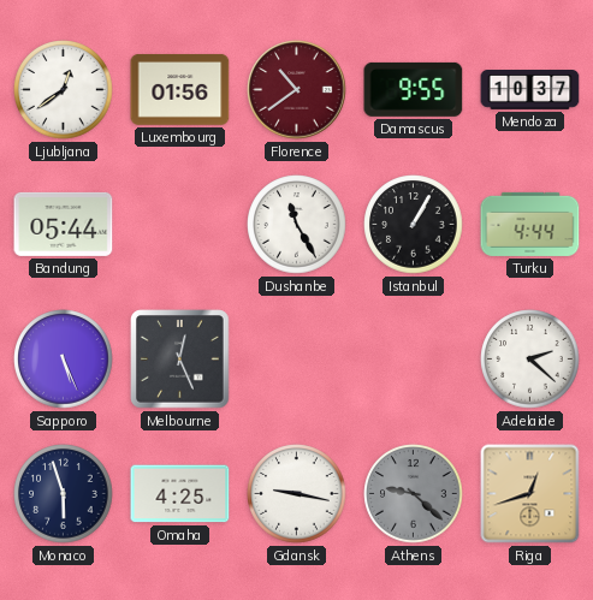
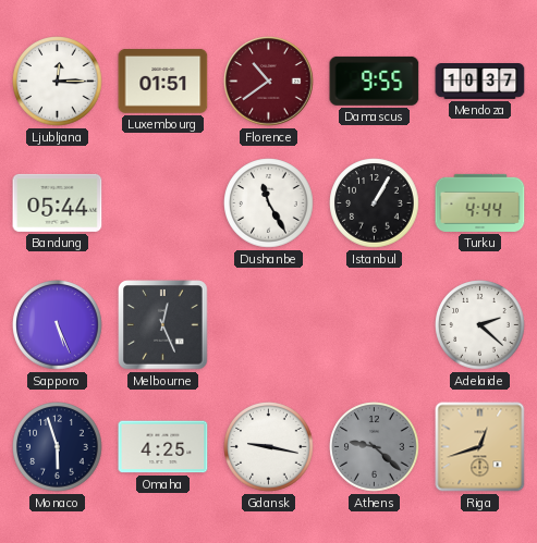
Ljubljana: 12:39 -> 12:15 (58, 82)
Luxembourg: 01:56 -> 01:51 (163, 81)
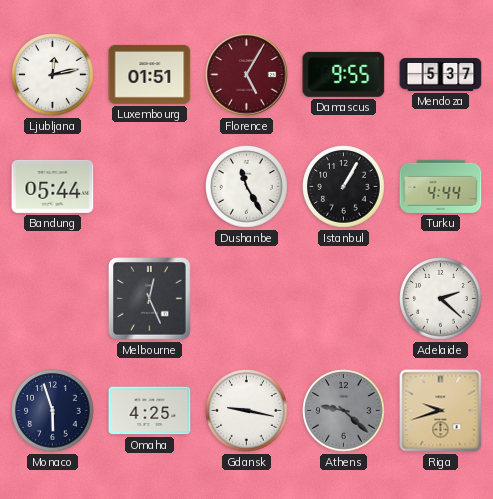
Ljubljana: 12:15 -> 12:13 (53, 75)
Florence: 10:39 -> 5:05 (247, 75)
Mendoza: 10:37 -> 5:37 (441, 75)
Sapporo: 5:26 -> none (58, 325)
Riga: 12:42 -> 9:42 (441, 411)
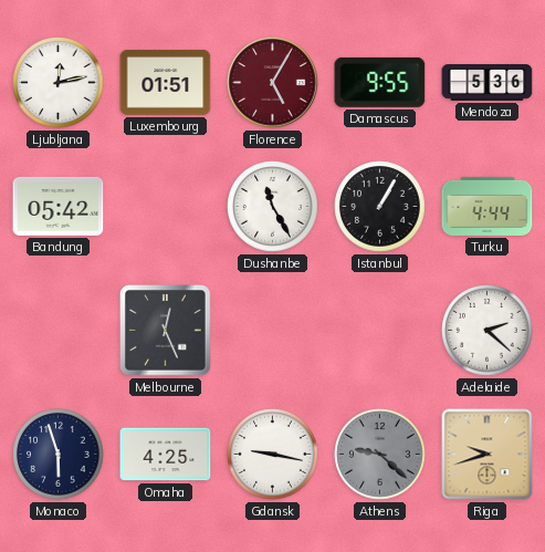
Mendoza: 5:37 -> 5:36 (488, 83)
Bandung: 05:44 -> 05:42 (59, 206)
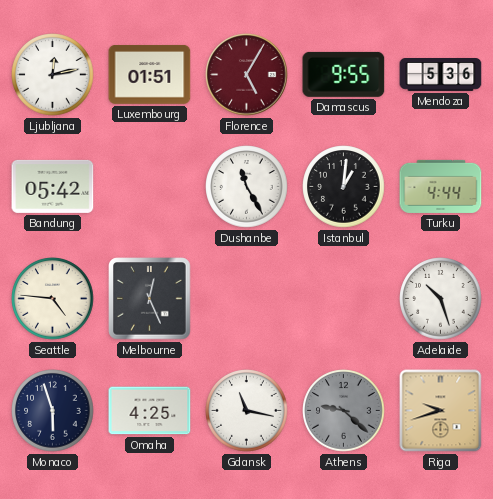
Istanbul: 1:05 -> 1:01 (344, 187)
Seattle: none -> 4:46 (53, 299)
Adelaide: 2:22 -> 10:27 (441, 299)
Gdansk: 9:17 -> 11:17 (247, 411)
